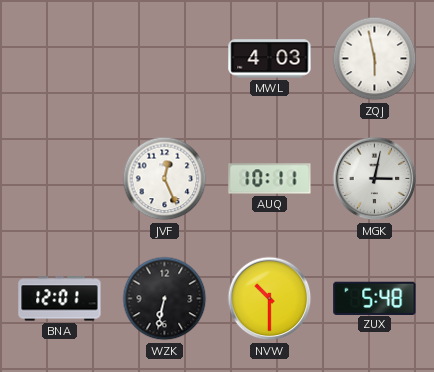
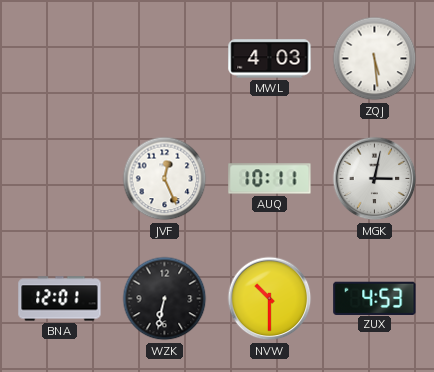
ZQJ: 5:58 -> 5:29 (375, 59)
ZUX: 5:48 -> 4:53 (375, 298)
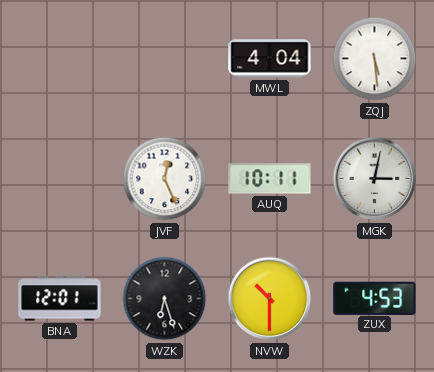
MWL: 4:03 -> 4:04 (270, 59)
WZK: 6:32 -> 6:27 (165, 299)
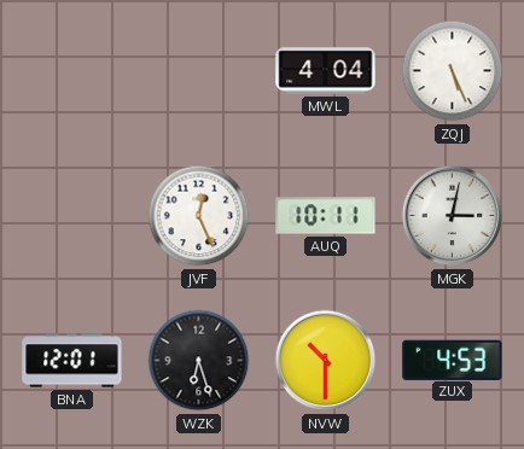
ZQJ: 5:29 -> 5:26 (453, 71)
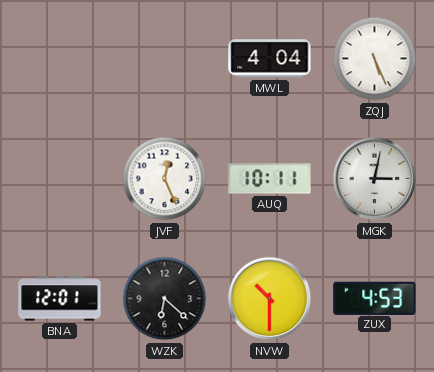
WZK: 6:27 -> 6:22 (165, 299)
